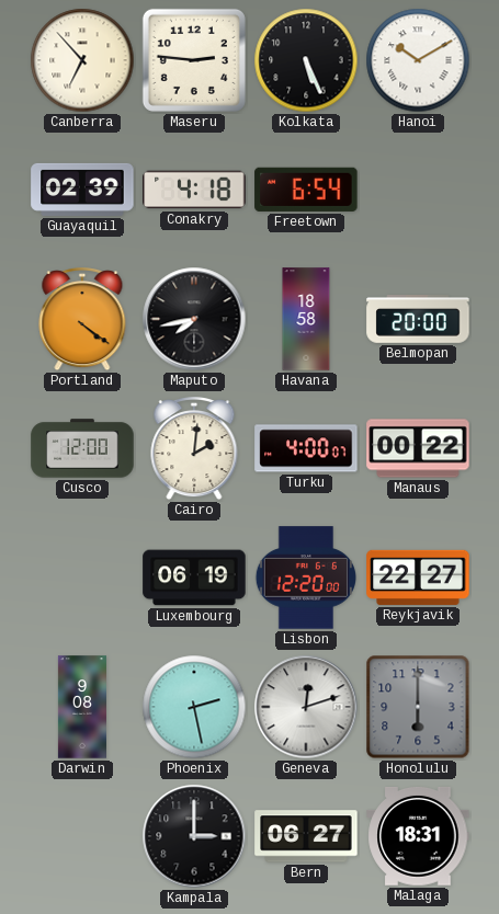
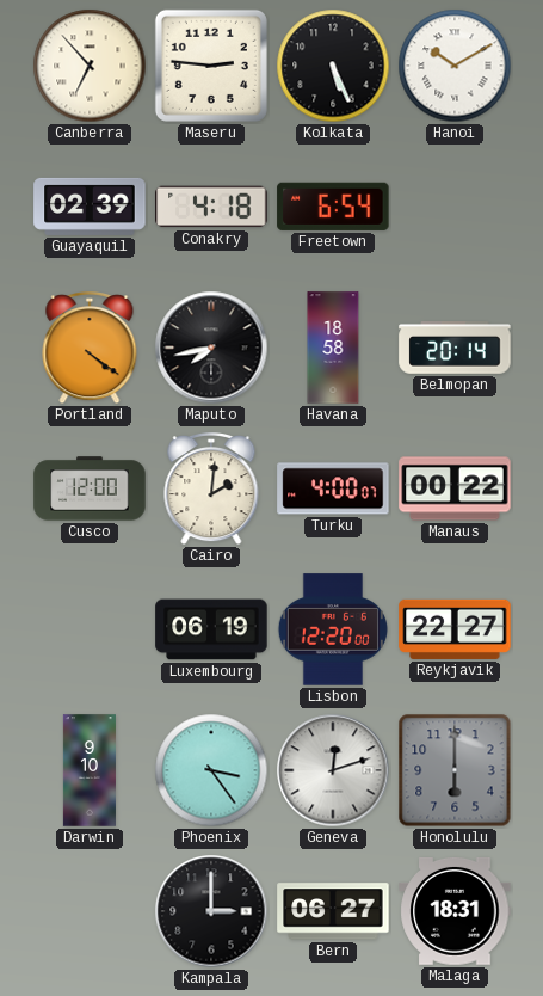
Belmopan: 20:00 -> 20:14 (455, 348)
Darwin: 9:08 -> 9:10 (90, 770)
Phoenix: 2:28 -> 3:24 (211, 770)
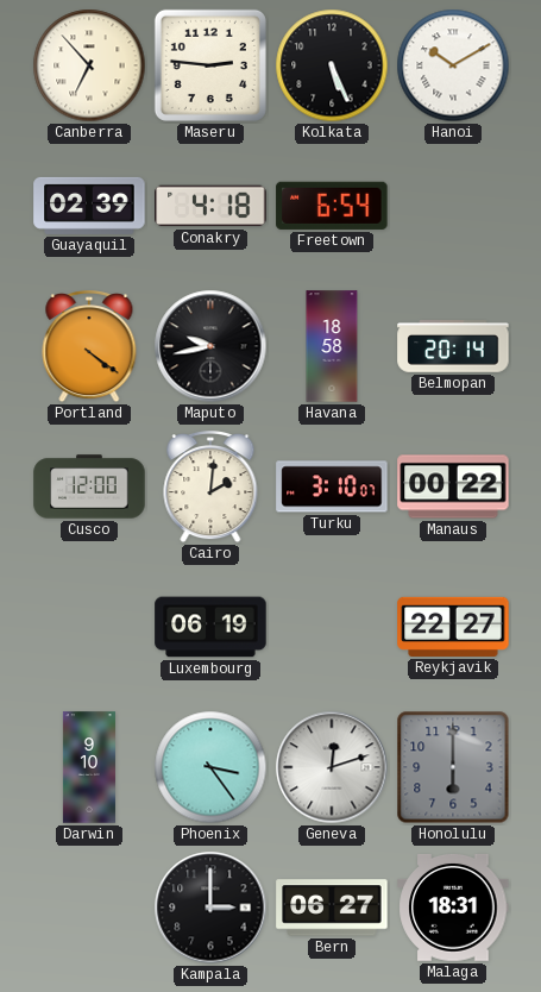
Maputo: 7:43 -> 9:43 (210, 346)
Turku: 4:00 -> 3:10 (332, 486)
Lisbon: 12:20 -> none (332, 629)
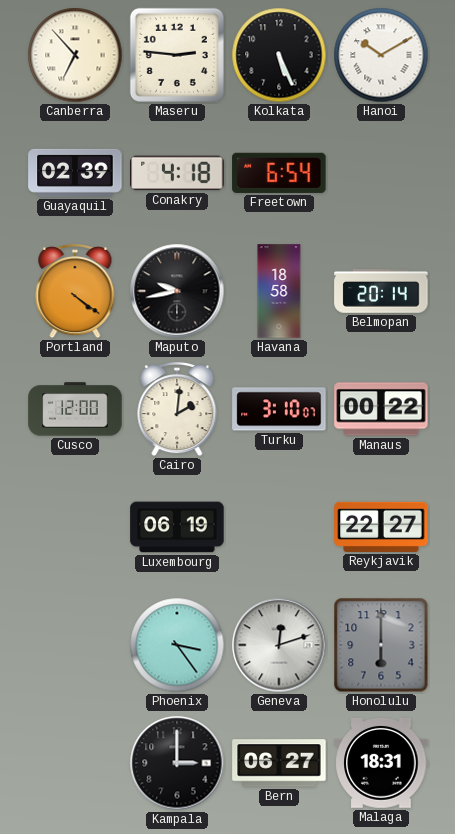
Darwin: 9:10 -> none (89, 767)
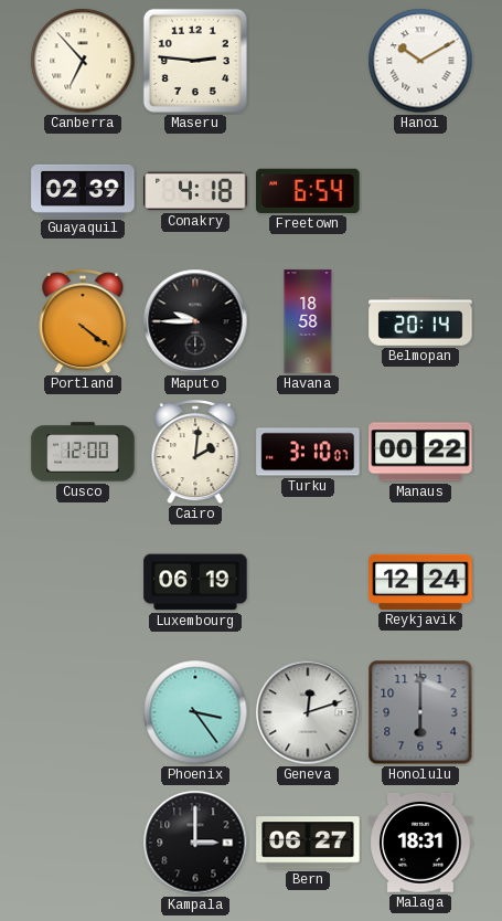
Kolkata: 5:26 -> none (279, 55)
Maputo: 9:43 -> 9:45 (195, 321)
Reykjavik: 22:27 -> 12:24 (420, 582)
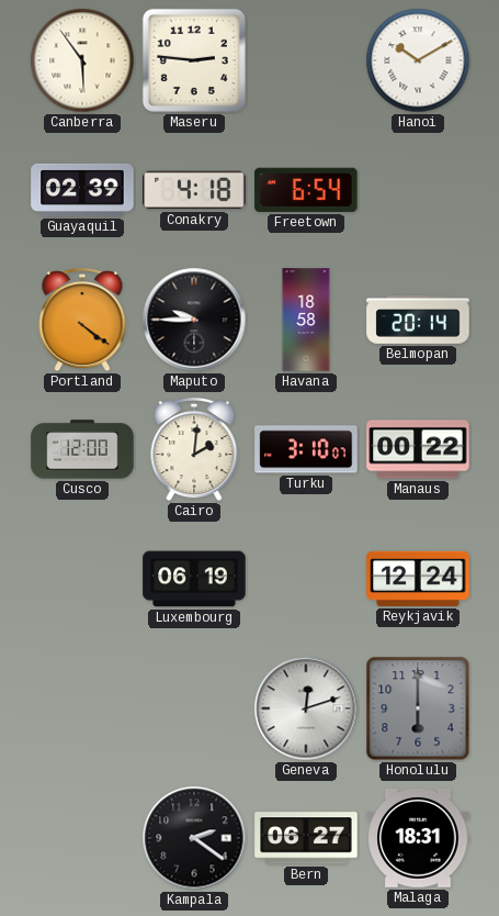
Canberra: 6:53 -> 5:54 (82, 60)
Phoenix: 3:24 -> none (195, 712)
Kampala: 3:00 -> 2:21 (194, 838)
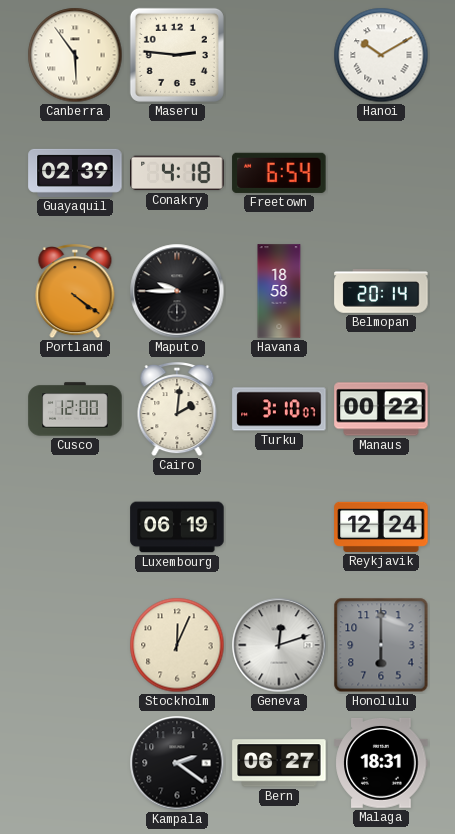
Stockholm: none -> 12:04 (177, 645)
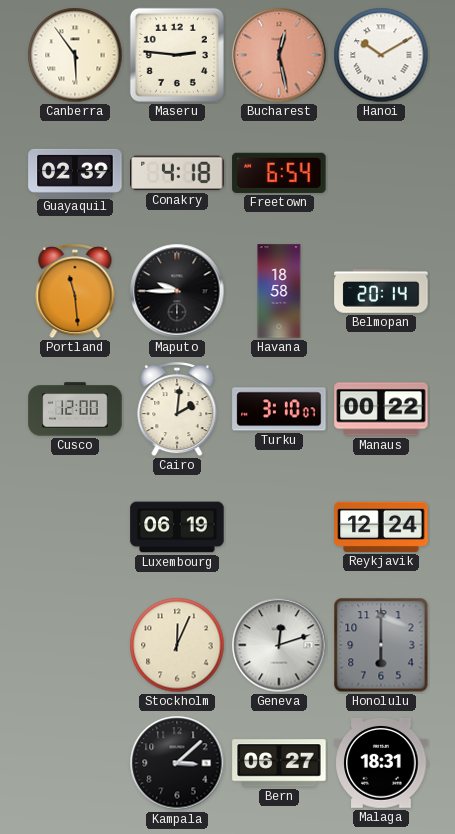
Bucharest: none -> 12:28 (279, 55)
Portland: 4:21 -> 11:29 (75, 292)
Kampala: 2:21 -> 3:08 (177, 763)
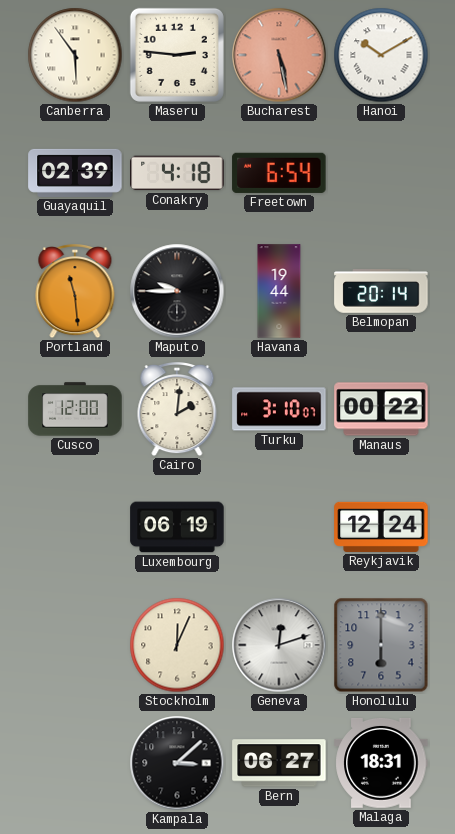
Bucharest: 12:28 -> 5:28 (279, 55)
Havana: 18:58 -> 19:44 (279, 291)
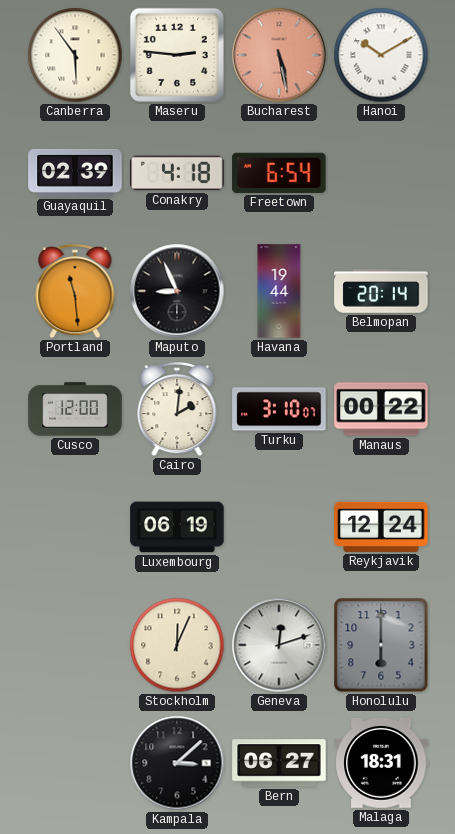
Maputo: 9:45 -> 8:56 (177, 291)
